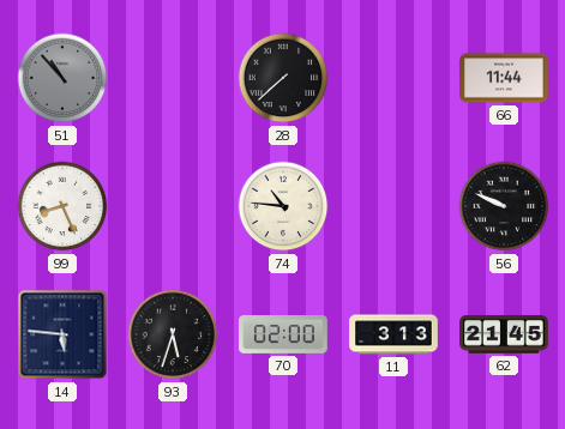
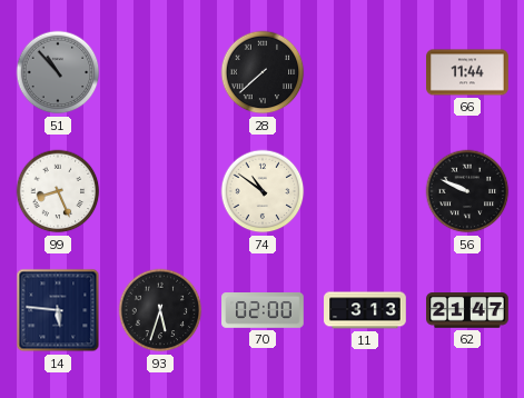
74: 10:46 -> 10:51 (263, 191)
62: 21:45 -> 21:47 (467, 310)
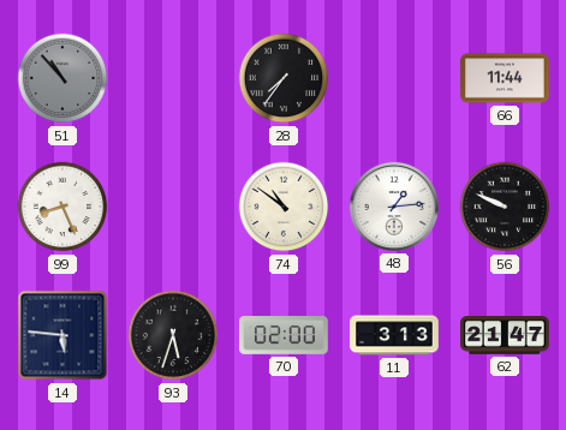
28: 7:38 -> 7:36 (284, 78)
48: none -> 1:14 (394, 207)
